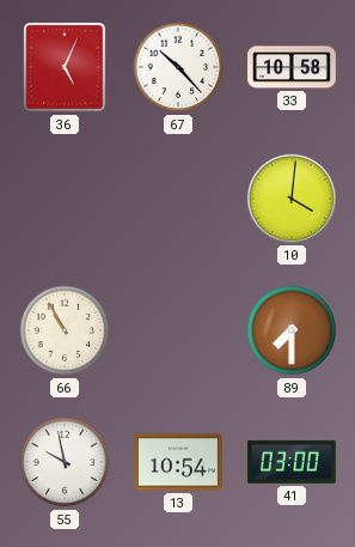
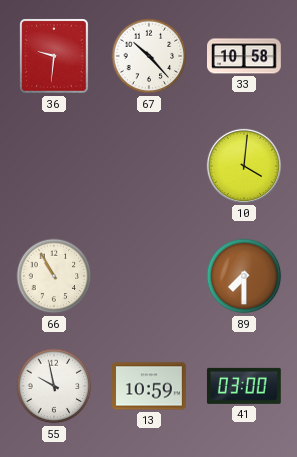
36: 5:04 -> 9:31 (54, 56)
13: 10:54 -> 10:59 (150, 386)
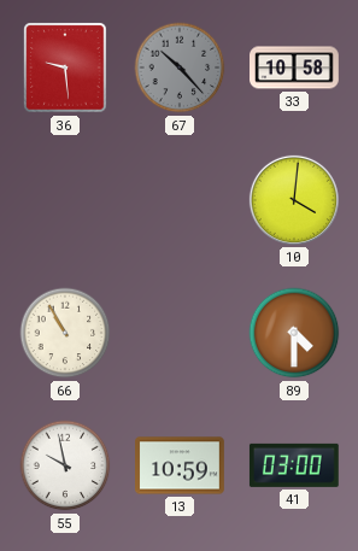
36: 9:31 -> 9:29 (65, 68)
67 dial: white -> grey (180, 68)
89: 7:30 -> 4:30 (294, 333)
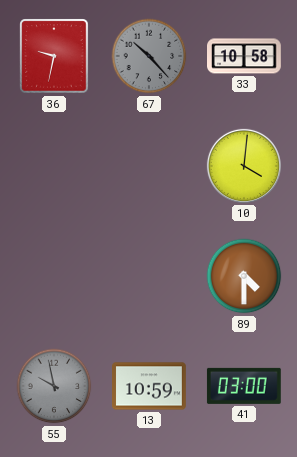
36: 9:29 -> 9:32 (54, 56)
66: 10:55 -> none (65, 333)
55 dial: white -> grey (54, 386)
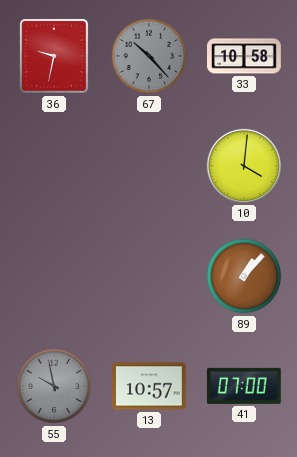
89: 4:30 -> 1:07 (244, 276)
13: 10:59 -> 10:57 (150, 386)
41: 03:00 -> 07:00 (244, 386)
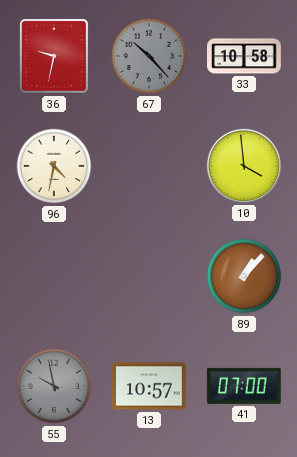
96: none -> 4:32 (54, 166)
10: 4:01 -> 3:59 (244, 166)
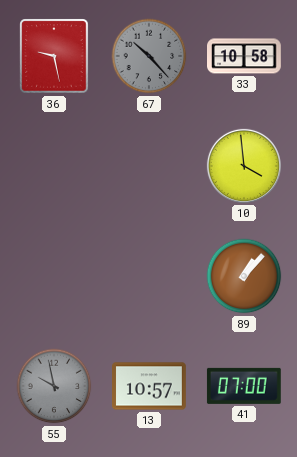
36: 9:32 -> 9:28 (54, 56)
96: 4:32 -> none (54, 166)
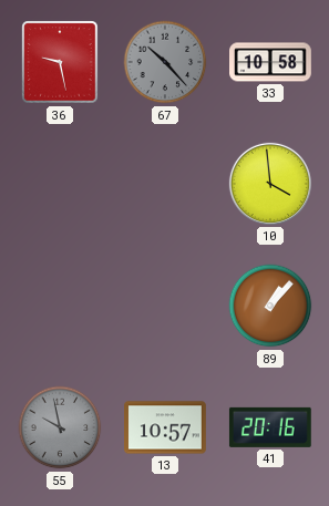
41: 07:00 -> 20:16 (270, 427)
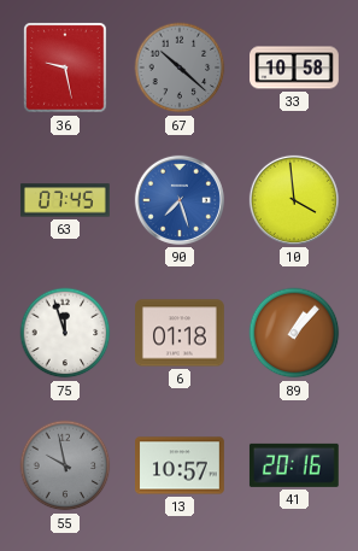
67: 10:23 -> 10:22 (180, 68)
63: none -> 07:45 (65, 200)
90: none -> 7:27 (180, 200)
75: none -> 11:57 (65, 333)
6: none -> 01:18 (181, 333)
